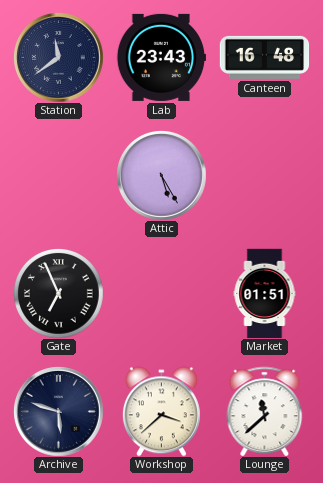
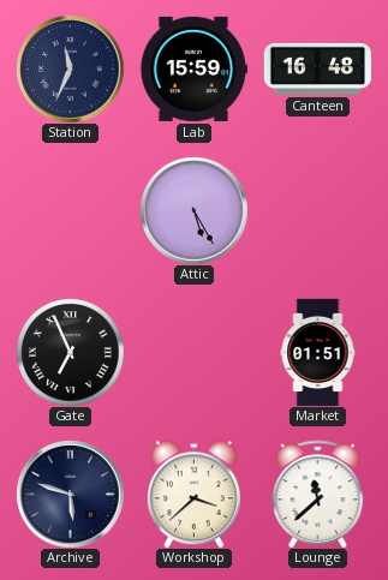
Station: 11:39 -> 11:34 (71, 70)
Lab: 23:43 -> 15:59 (193, 68)
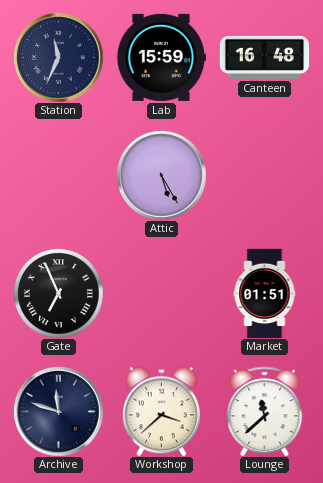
Archive: 5:48 -> 11:48 (59, 412)
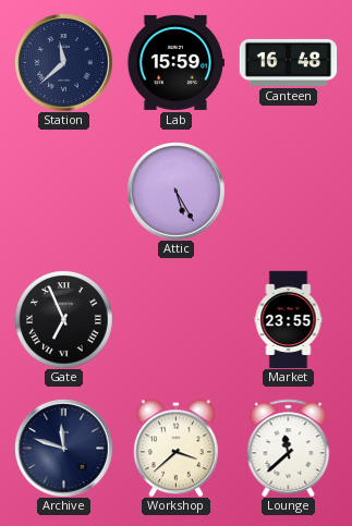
Station: 11:34 -> 11:38 (64, 63)
Market: 01:51 -> 23:55 (289, 319)
